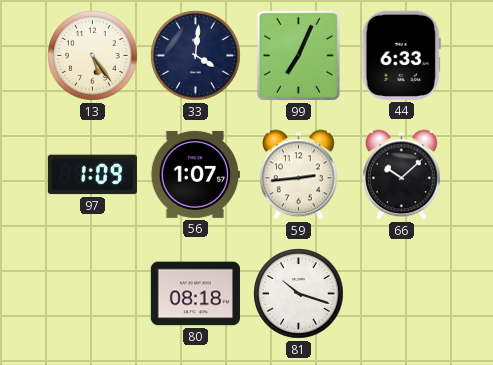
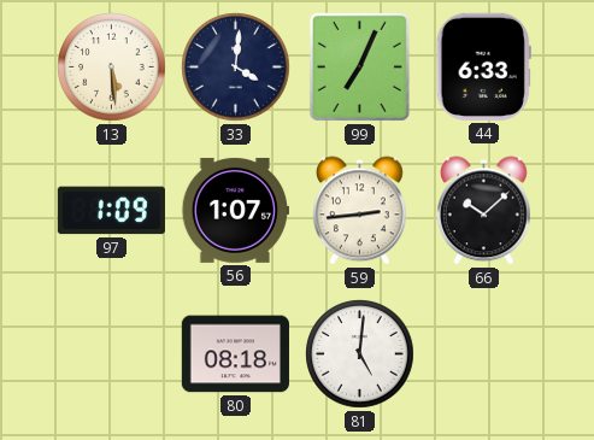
13: 5:24 -> 5:29 (112, 68)
81: 10:18 -> 5:01 (360, 354)
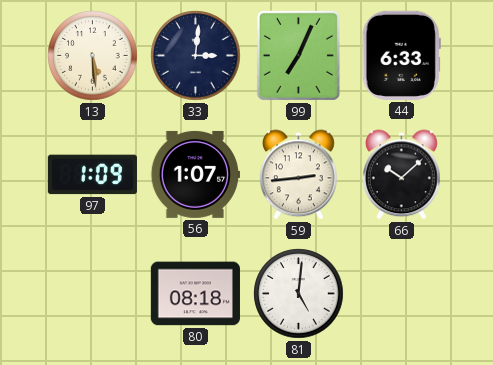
33: 4:01 -> 3:01 (196, 56)
